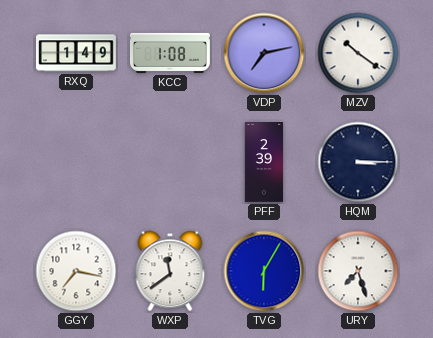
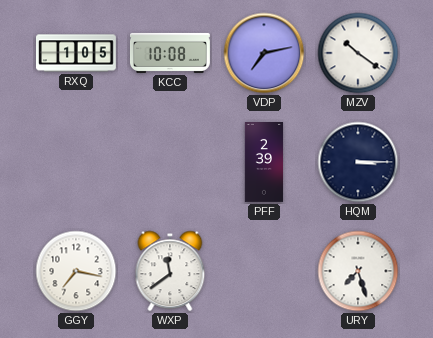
RXQ: 1:49 -> 1:05 (77, 53)
KCC: 1:08 -> 10:08 (170, 53)
TVG: 6:05 -> none (264, 271)
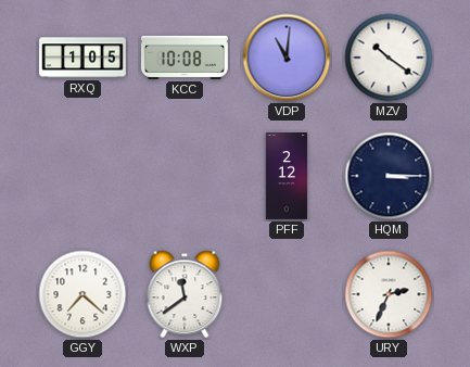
VDP: 7:13 -> 11:01 (287, 58)
PFF: 2:39 -> 2:12 (287, 177)
GGY: 7:17 -> 7:22 (82, 294)
URY: 7:27 -> 2:34 (389, 294)
